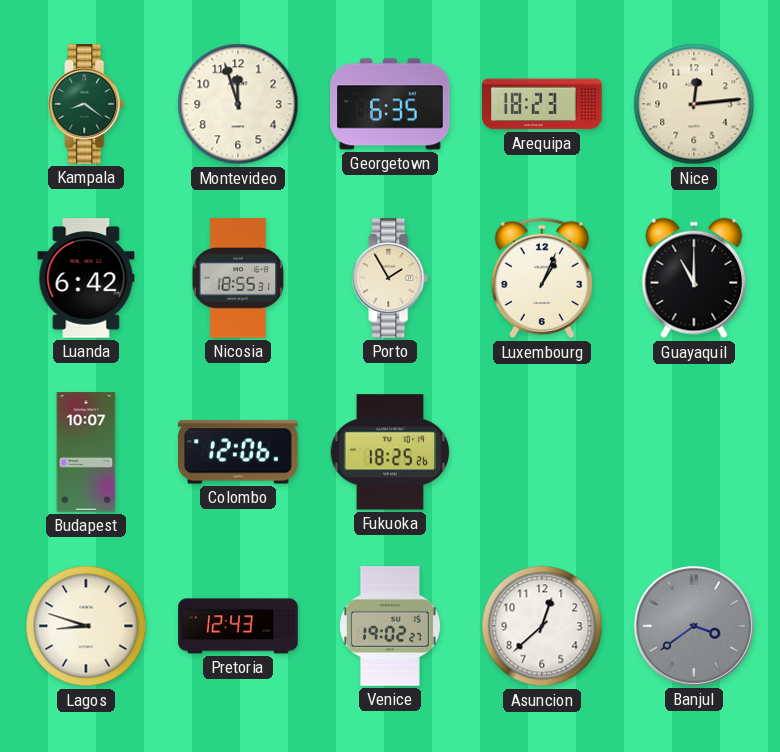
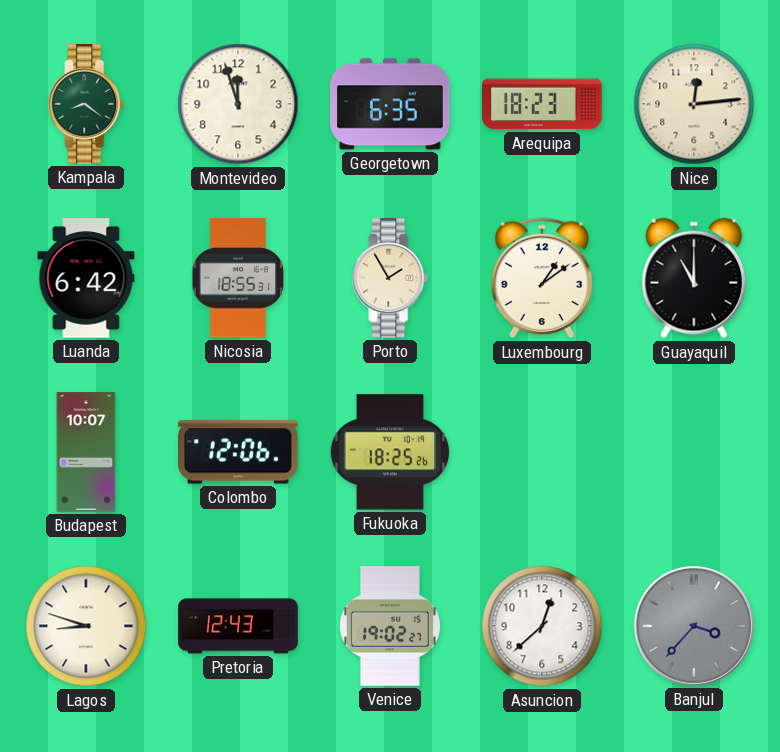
Luxembourg: 1:04 -> 1:09 (541, 278)
Banjul: 3:39 -> 3:37 (694, 626)
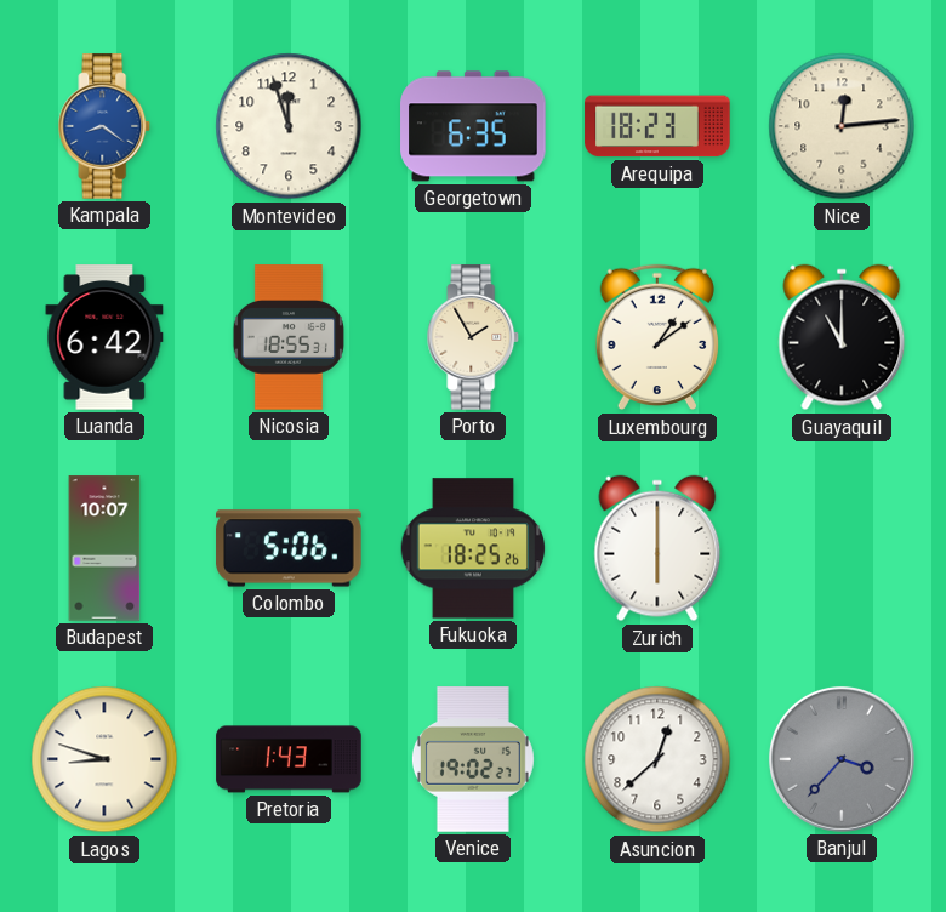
Kampala dial: green -> blue (104, 126)
Colombo: 12:06 -> 5:06 (289, 548)
Zurich: none -> 6:00 (657, 548)
Pretoria: 12:43 -> 1:43 (289, 759)
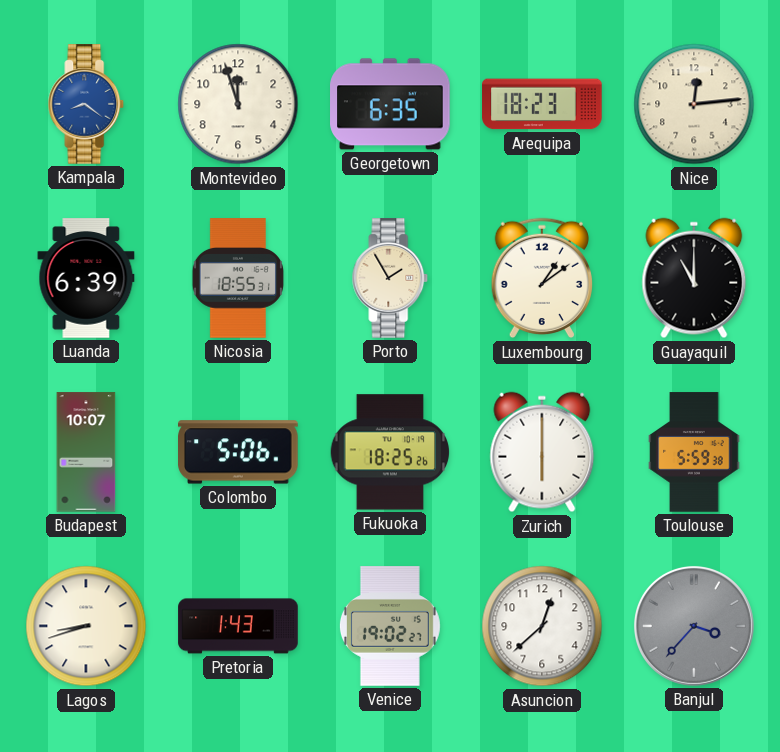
Luanda: 6:42 -> 6:39 (86, 278)
Toulouse: none -> 5:59 (694, 452)
Lagos: 8:48 -> 8:42 (86, 626)
